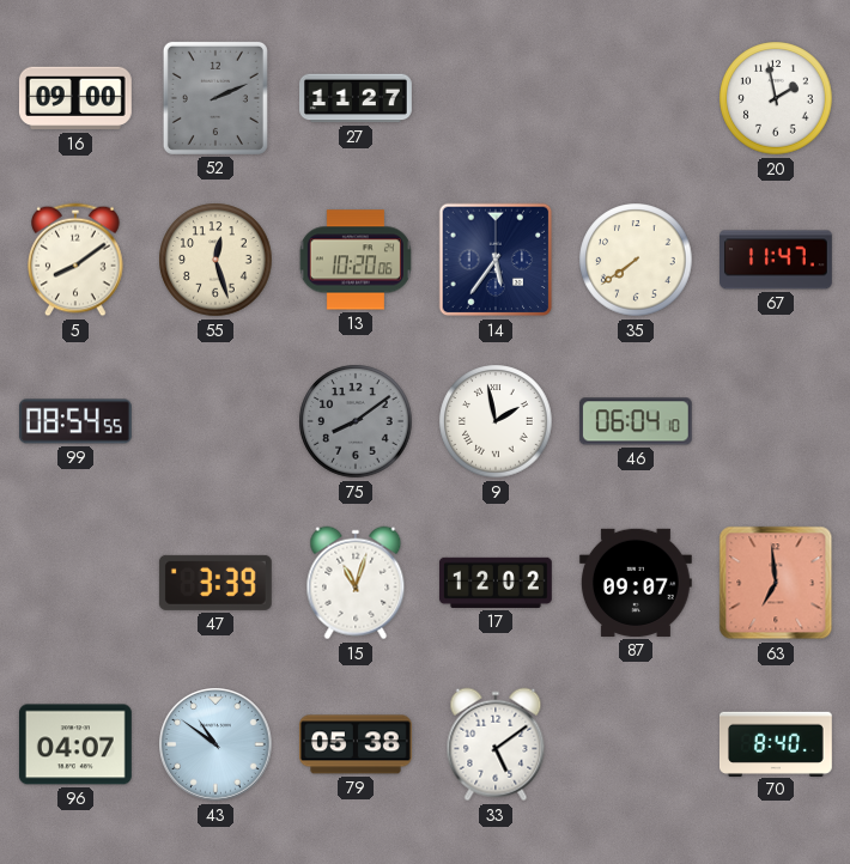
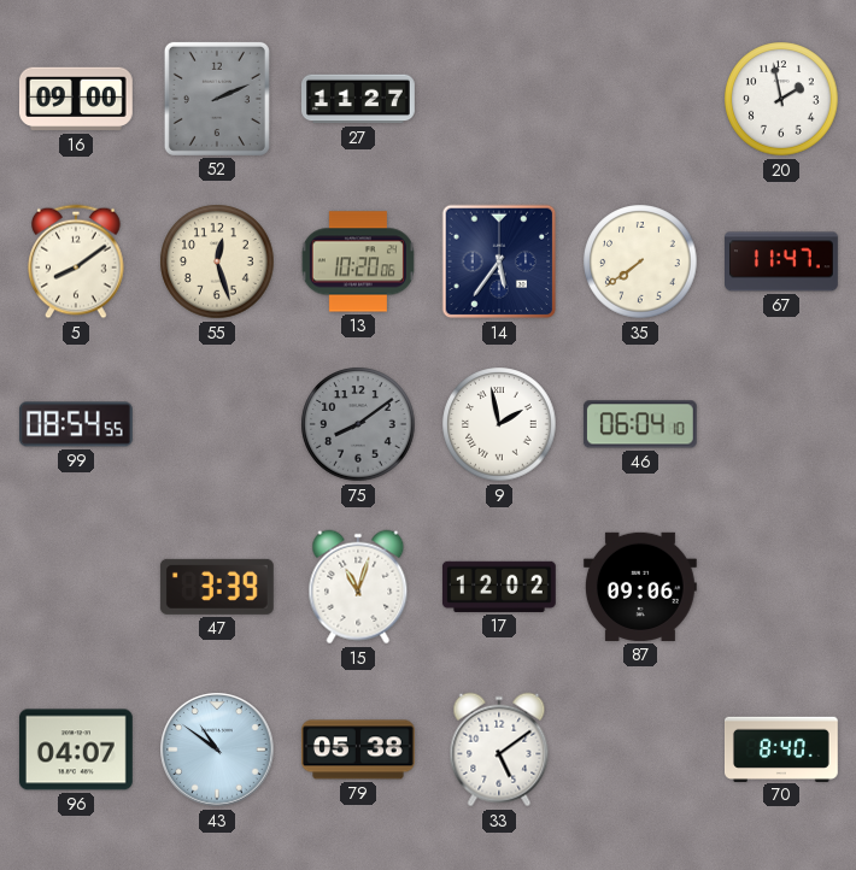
87: 09:07 -> 09:06 (640, 587)
63: 6:59 -> none (776, 583)
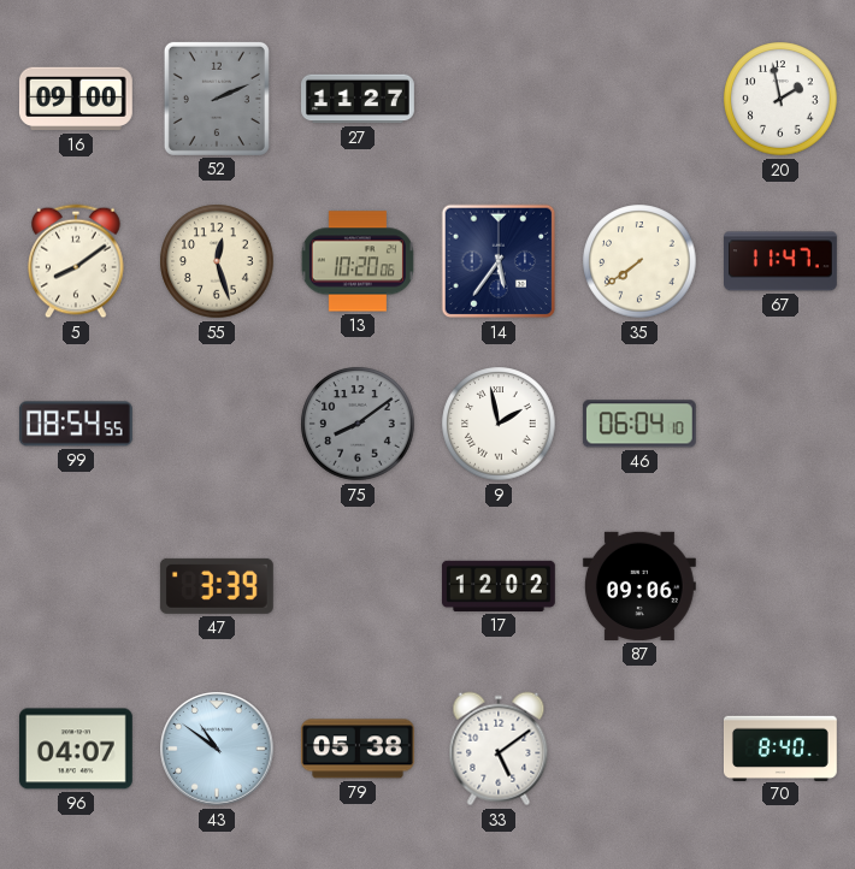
15: 11:03 -> none (358, 587)
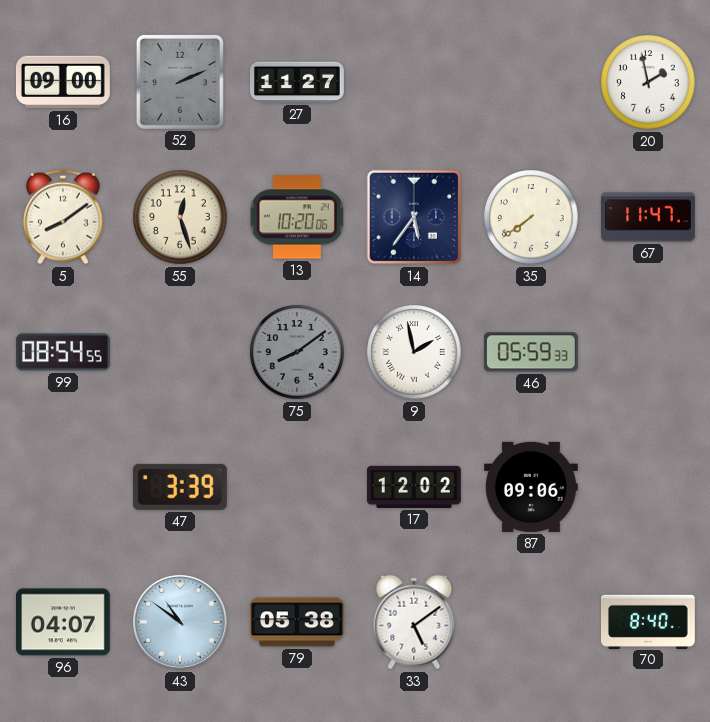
46: 06:04 -> 05:59 (531, 352)
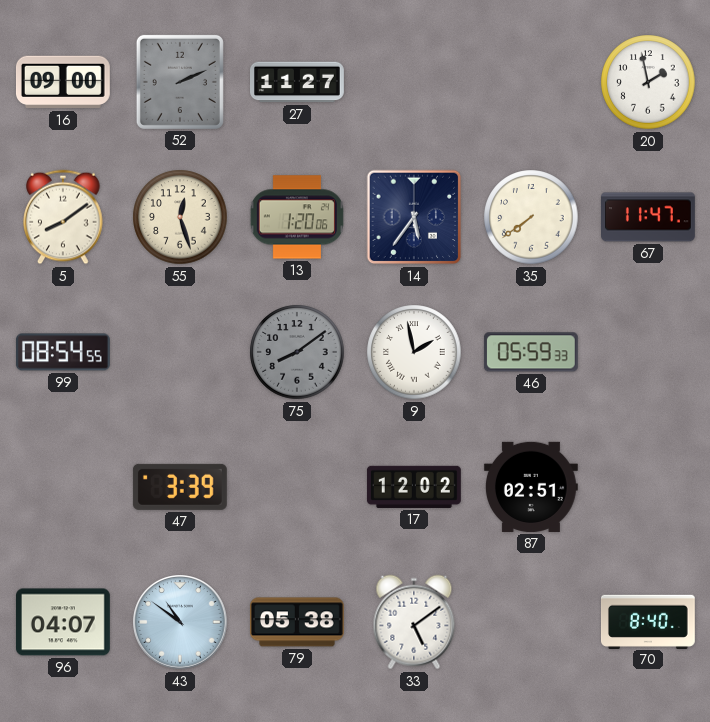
13: 10:20 -> 1:20 (297, 217)
87: 09:06 -> 02:51 (531, 487)
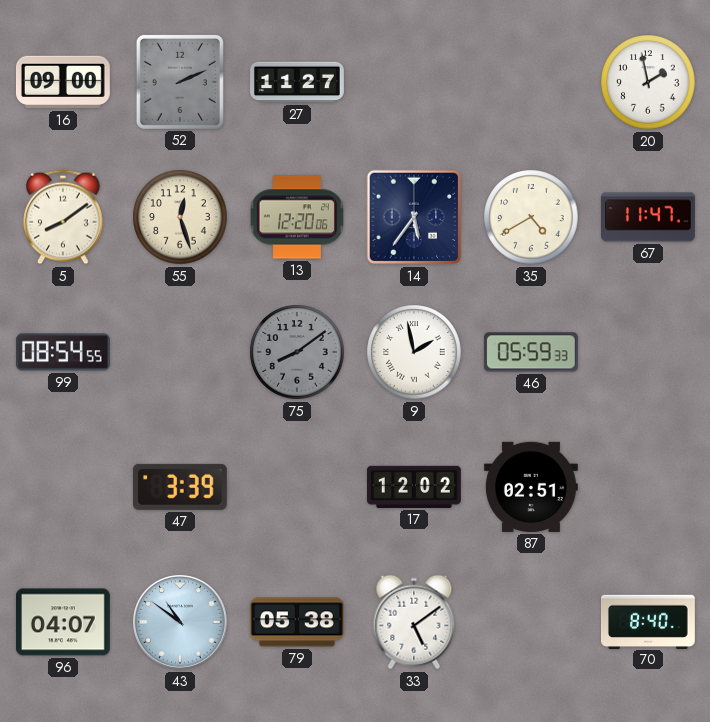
13: 1:20 -> 12:20 (297, 217)
35: 7:39 -> 4:40 (531, 217)
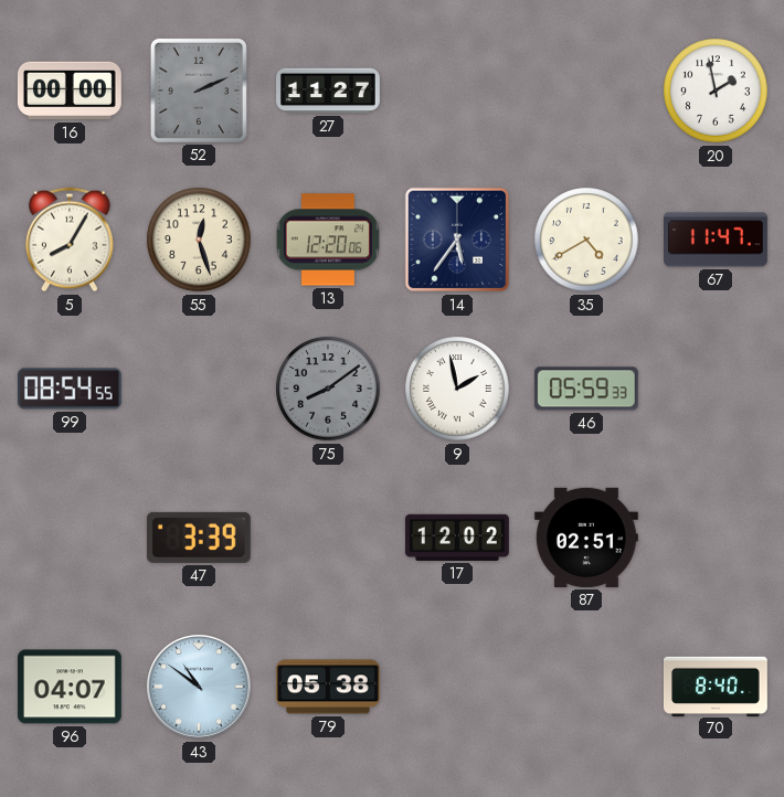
16: 09:00 -> 00:00 (70, 91)
5: 8:09 -> 8:05 (70, 240)
33: 5:09 -> none (414, 622)
